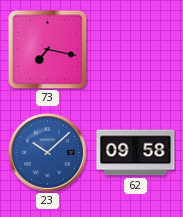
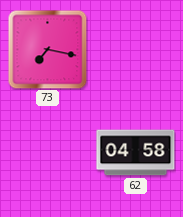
23: 10:08 -> none (48, 153)
62: 09:58 -> 04:58 (136, 153)
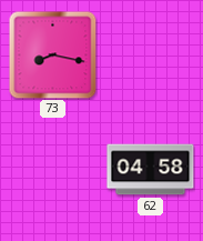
73: 7:17 -> 8:17 (52, 54)
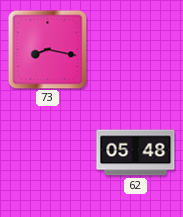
62: 04:58 -> 05:48 (136, 153)
